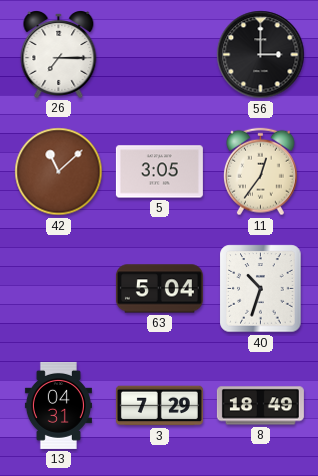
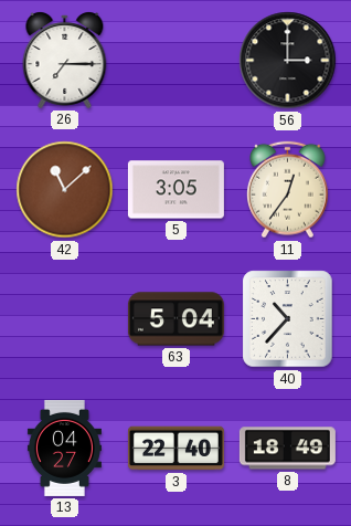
40: 10:33 -> 10:37 (288, 319)
13: 04:31 -> 04:27 (64, 448)
3: 7:29 -> 22:40 (175, 449)
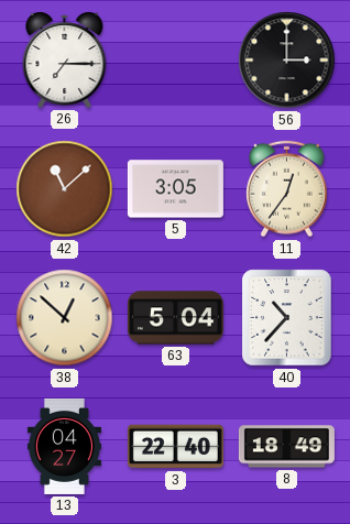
38: none -> 12:52 (65, 318)
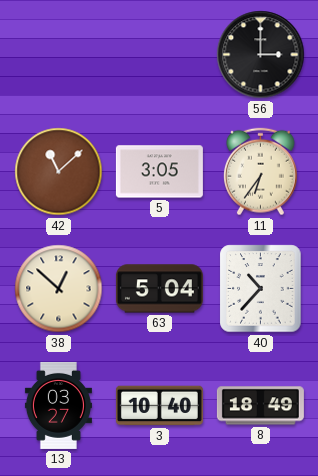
26: 7:15 -> none (65, 61)
11: 12:36 -> 6:36 (260, 172)
13: 04:27 -> 03:27 (58, 405)
3: 22:40 -> 10:40 (159, 406)
